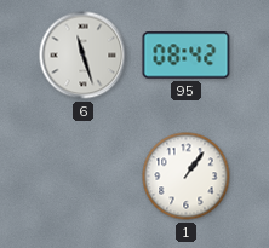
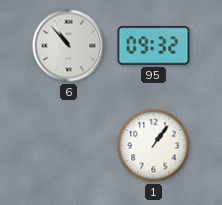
6: 11:27 -> 10:53 (69, 46)
95: 08:42 -> 09:32 (154, 46)
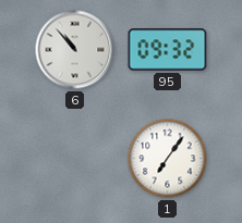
1: 1:06 -> 7:06 (168, 159)
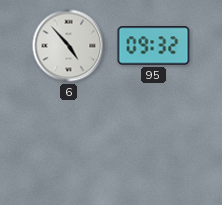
6: 10:53 -> 4:53 (69, 46)
1: 7:06 -> none (168, 159)
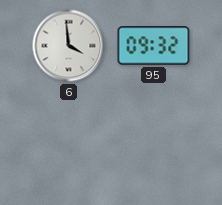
6: 4:53 -> 3:59 (69, 46)
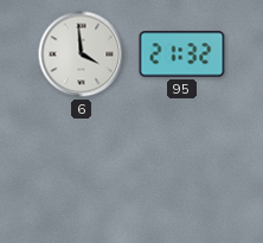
95: 09:32 -> 21:32 (182, 55)
